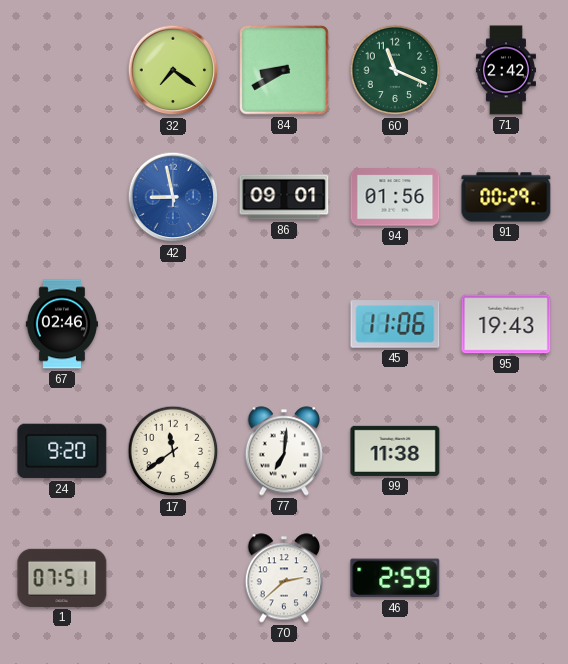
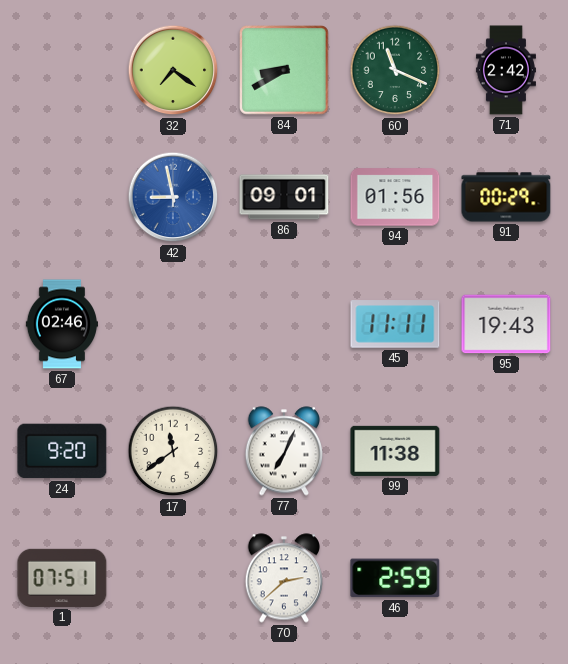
45: 11:06 -> 11:11 (395, 324)
77: 7:01 -> 7:04 (283, 451)
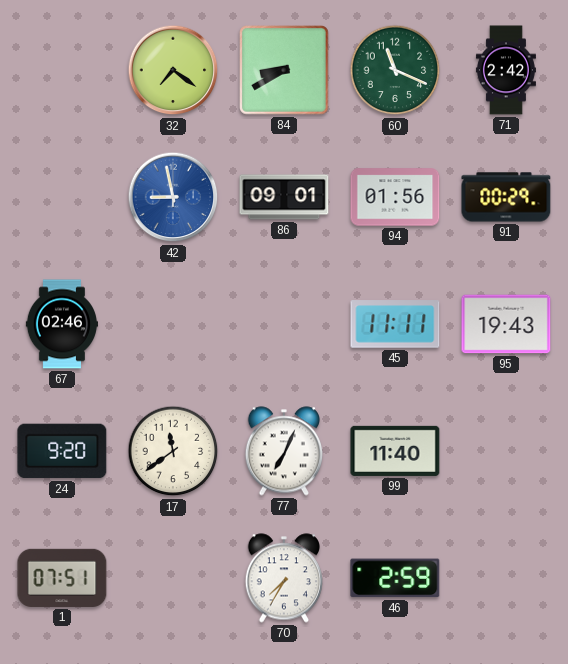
99: 11:38 -> 11:40 (395, 451)
70: 2:38 -> 7:35 (283, 578)
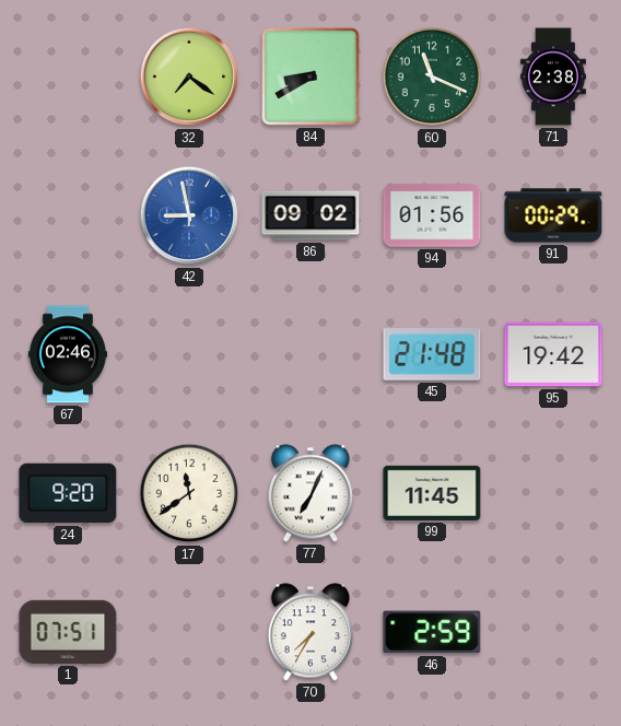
71: 2:42 -> 2:38 (553, 77)
86: 09:01 -> 09:02 (310, 215)
45: 11:11 -> 21:48 (432, 354)
95: 19:43 -> 19:42 (553, 354)
99: 11:40 -> 11:45 (432, 493)
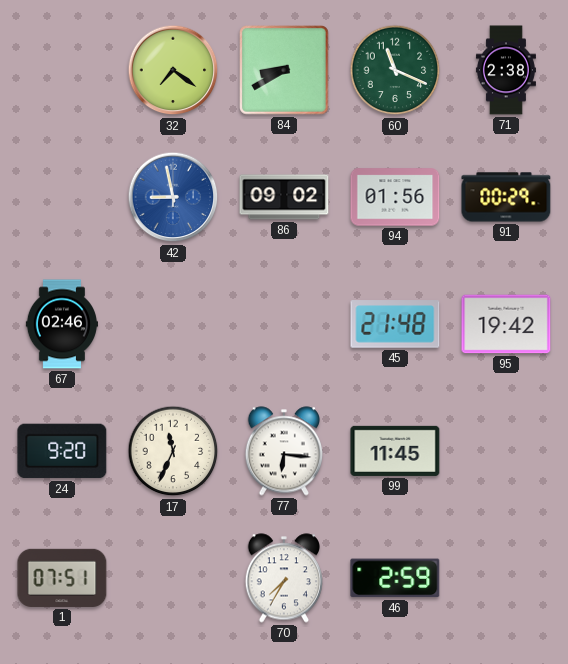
17: 11:39 -> 11:34 (173, 451)
77: 7:04 -> 6:16 (283, 451)
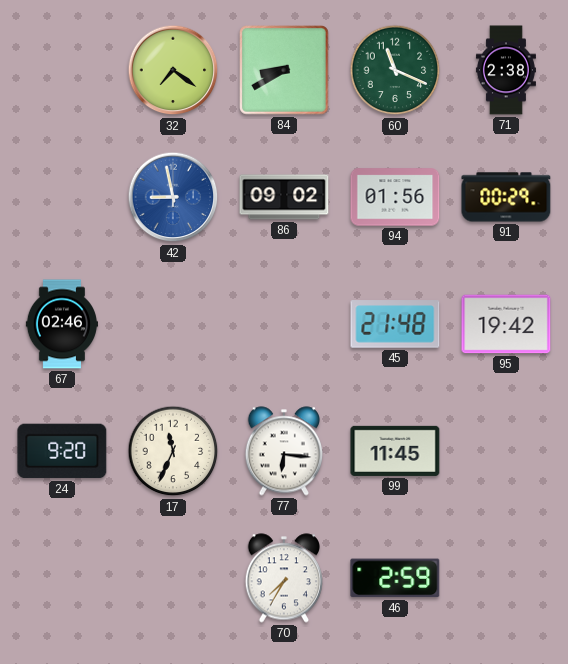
1: 07:51 -> none (62, 578)
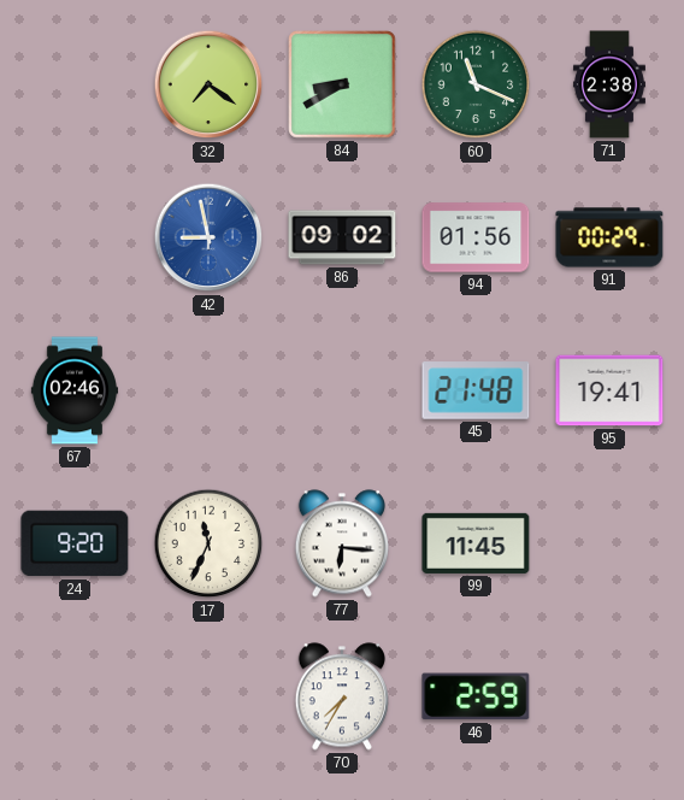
95: 19:42 -> 19:41 (609, 390)
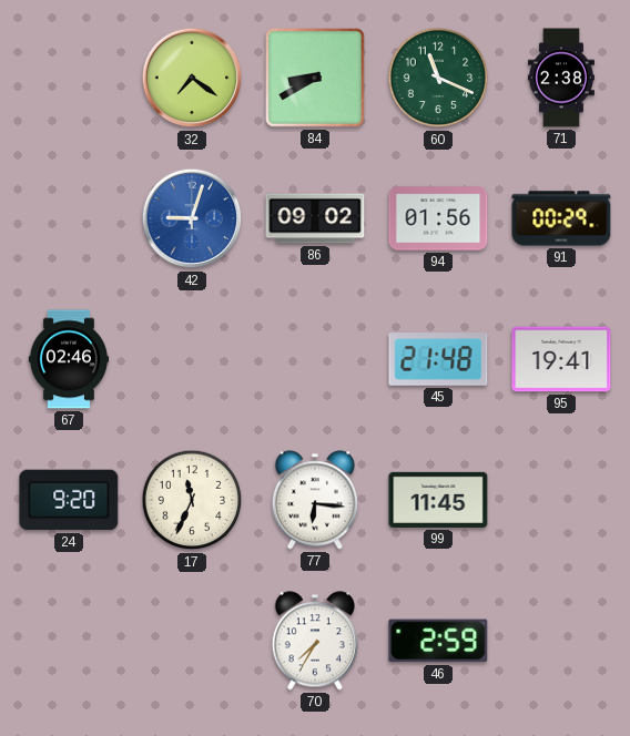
42: 8:58 -> 9:03 (192, 218)
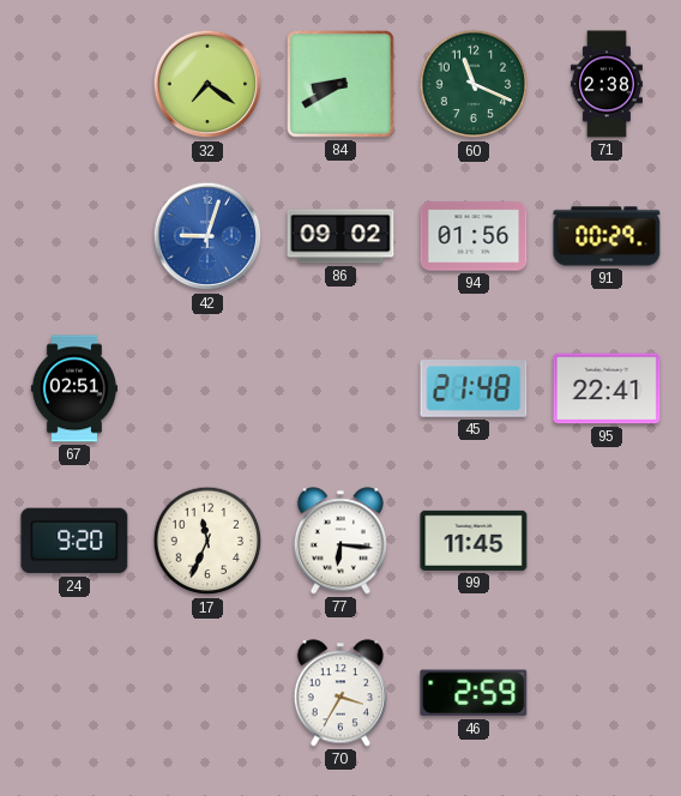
67: 02:46 -> 02:51 (73, 388)
95: 19:41 -> 22:41 (607, 388)
70: 7:35 -> 3:35 (339, 693)
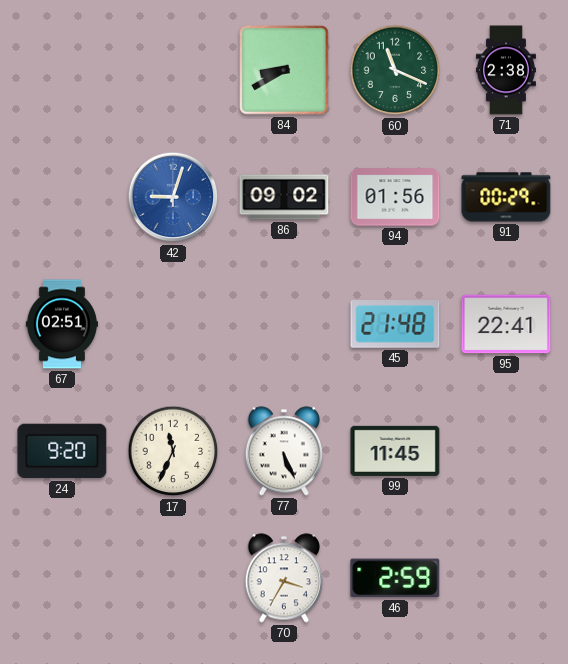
32: 7:21 -> none (207, 84)
77: 6:16 -> 5:26 (283, 451)
